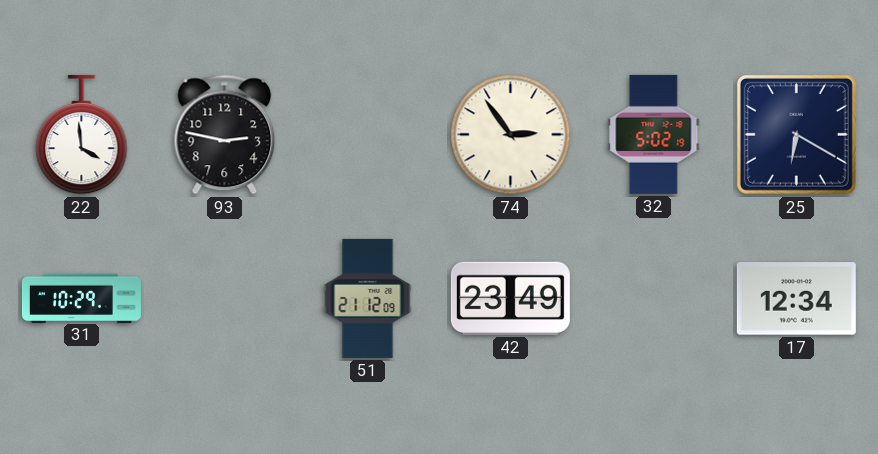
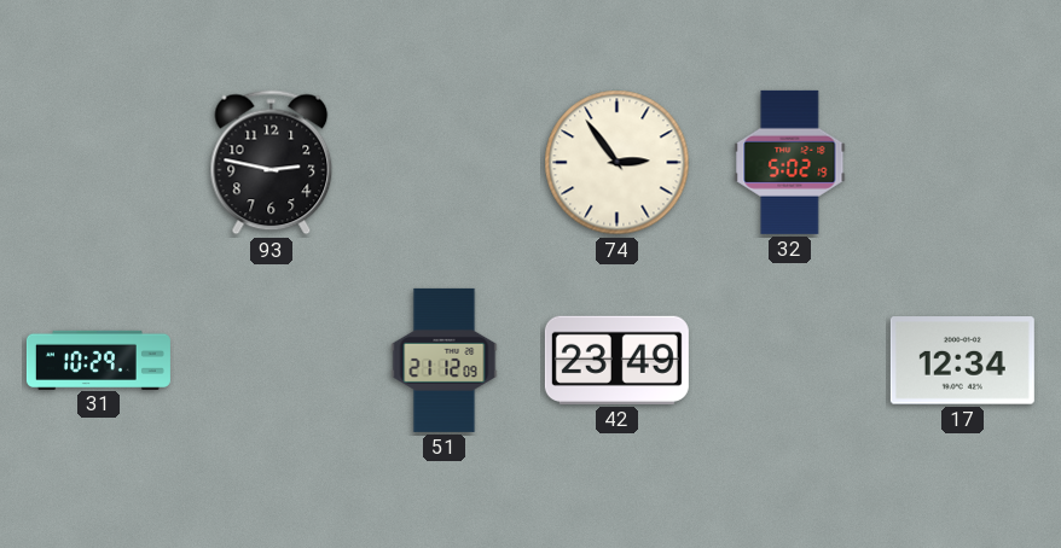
22: 3:59 -> none (82, 135)
25: 6:20 -> none (796, 134)
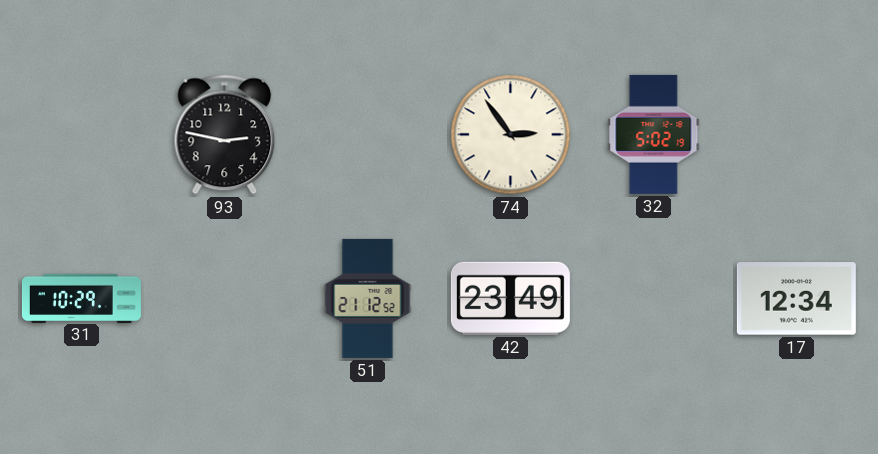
51: 21:12:09 -> 21:12:52 (368, 298)
